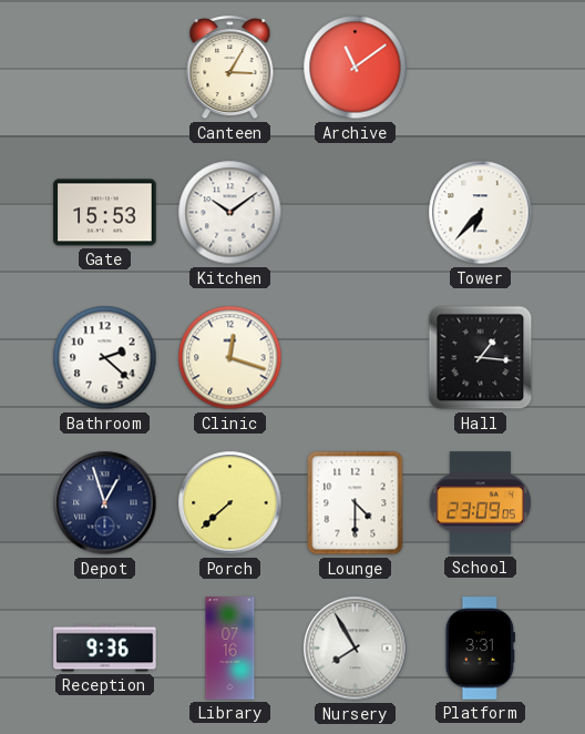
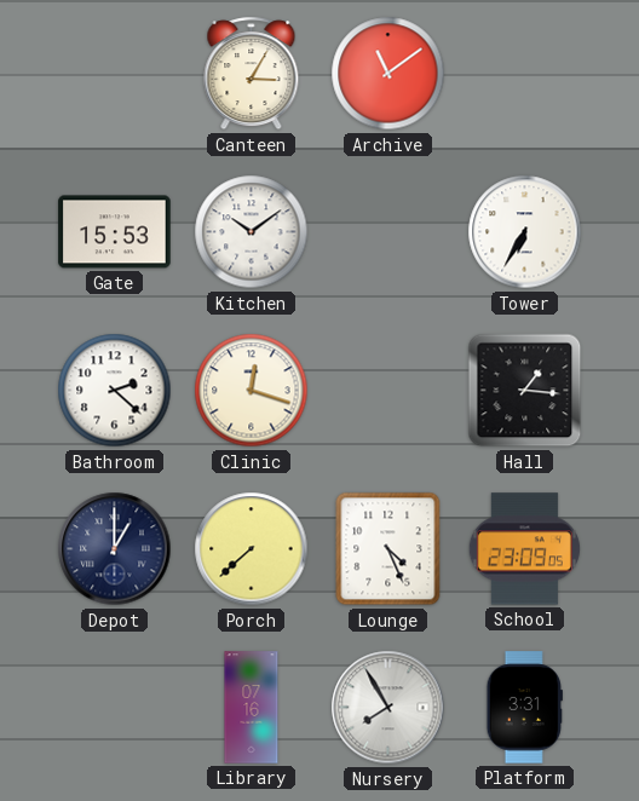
Tower: 6:37 -> 6:35 (525, 232)
Depot: 12:57 -> 1:00 (115, 549)
Lounge: 4:30 -> 4:26 (388, 549)
Reception: 9:36 -> none (105, 649)
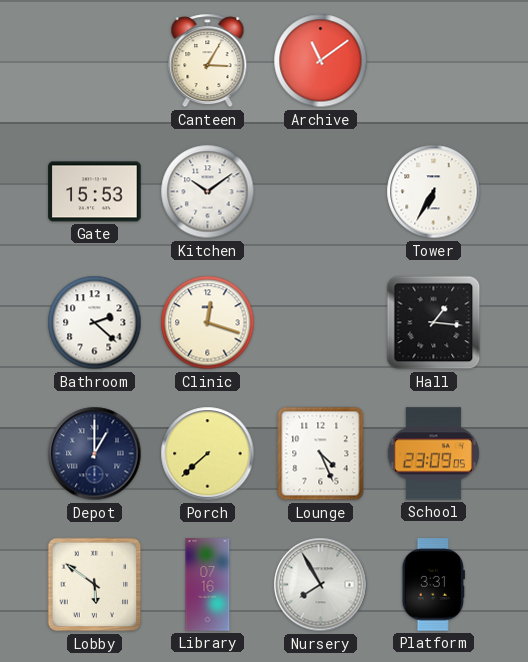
Lobby: none -> 5:51 (95, 585)
